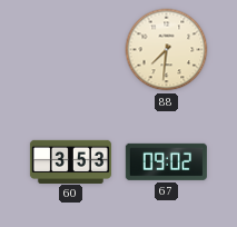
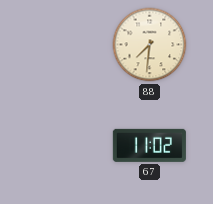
60: 3:53 -> none (70, 161)
67: 09:02 -> 11:02 (149, 145)
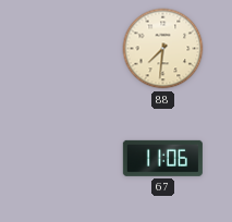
67: 11:02 -> 11:06 (162, 158)
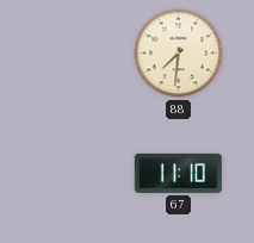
67: 11:06 -> 11:10 (178, 173)
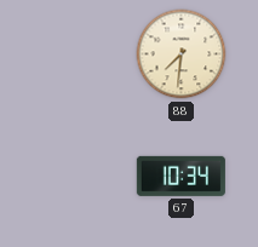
67: 11:10 -> 10:34 (180, 176)
